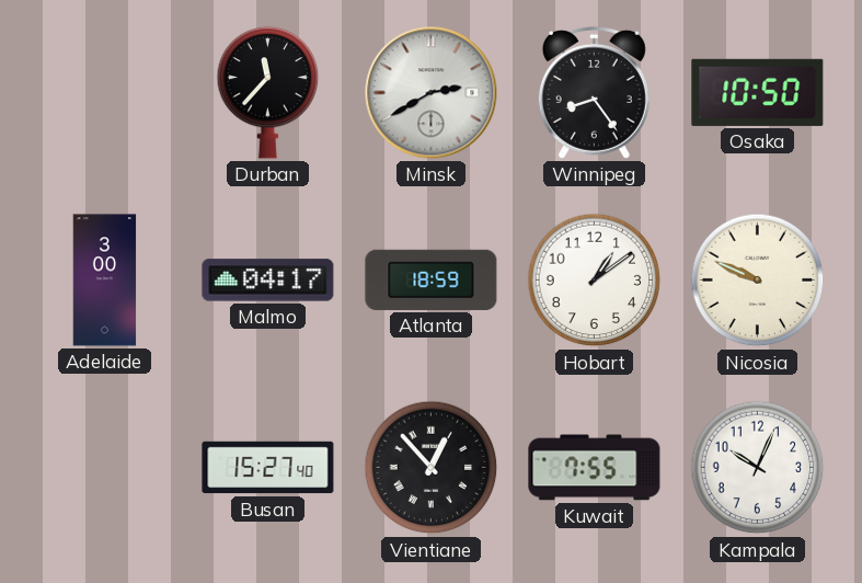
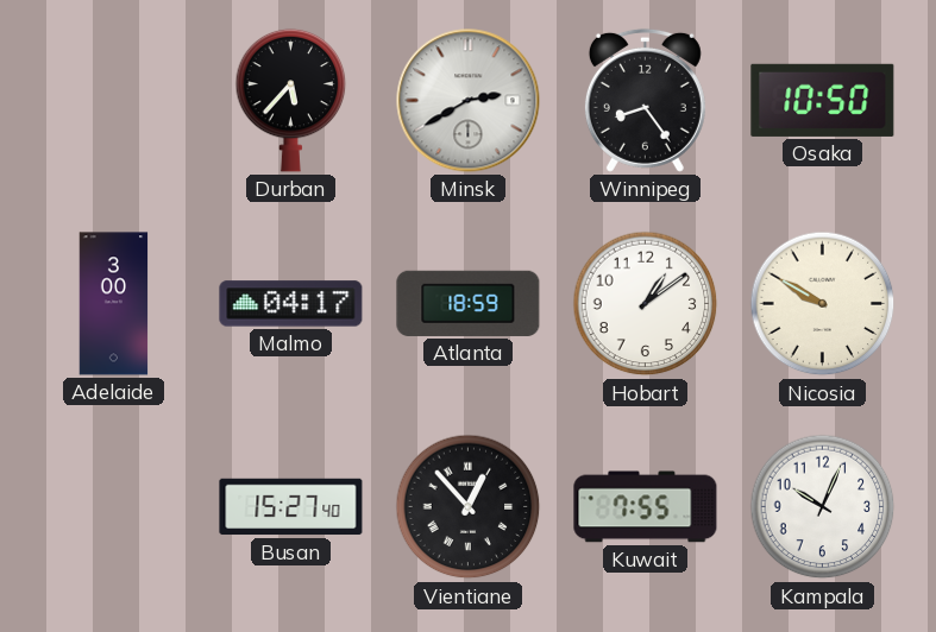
Durban: 11:37 -> 5:37 (291, 100)
Nicosia: 9:49 -> 9:50 (823, 304)
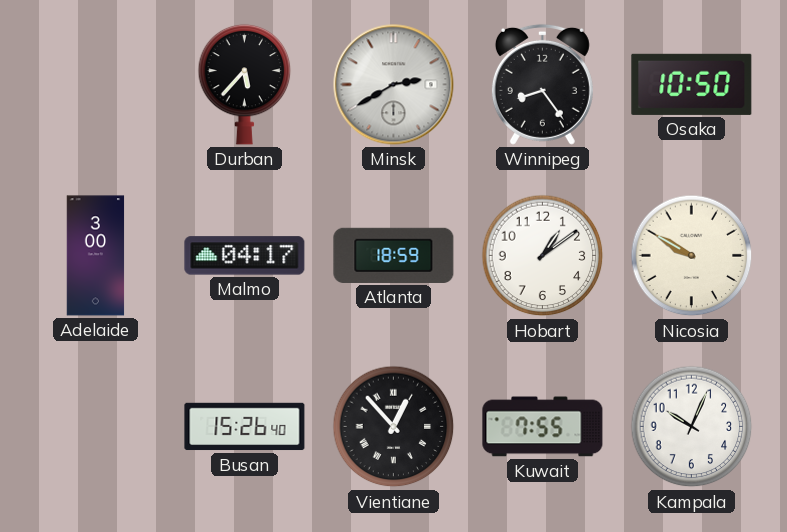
Busan: 15:27 -> 15:26 (245, 427)
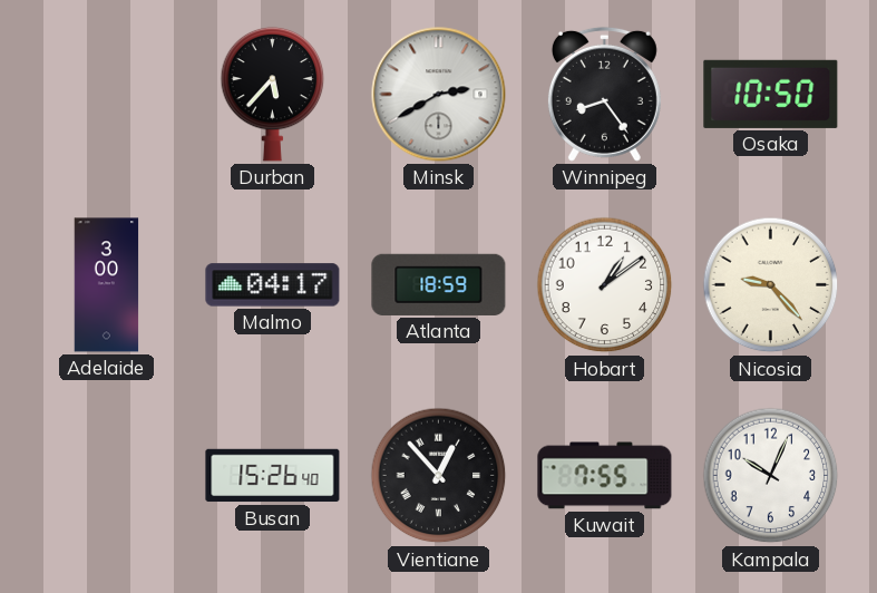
Nicosia: 9:50 -> 9:23 (771, 285)
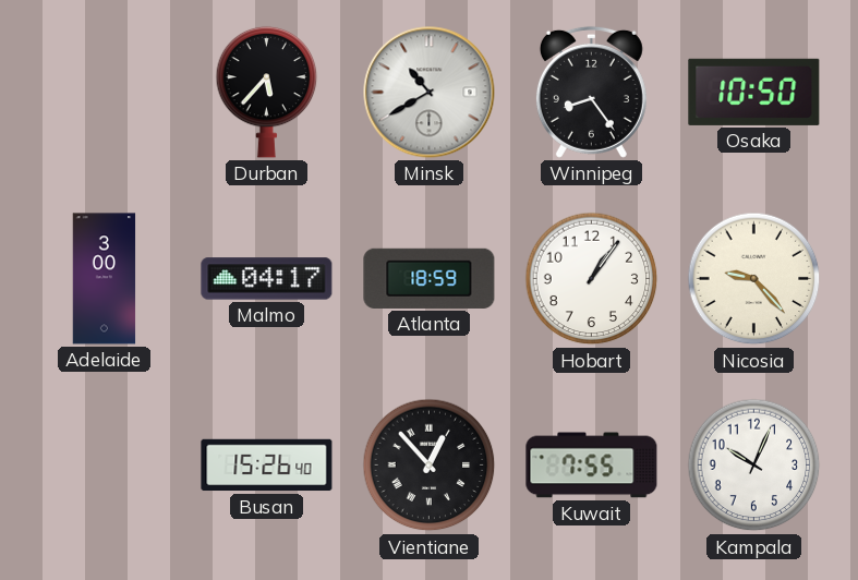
Minsk: 2:40 -> 10:40 (430, 93)
Hobart: 1:09 -> 1:06 (592, 279)
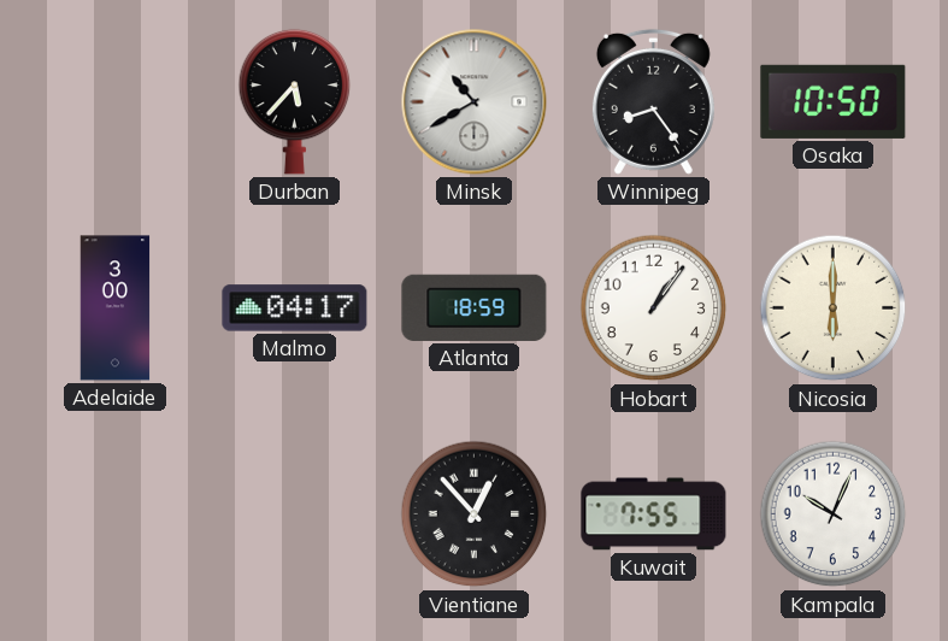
Nicosia: 9:23 -> 6:00 (834, 308)
Busan: 15:26 -> none (267, 466)
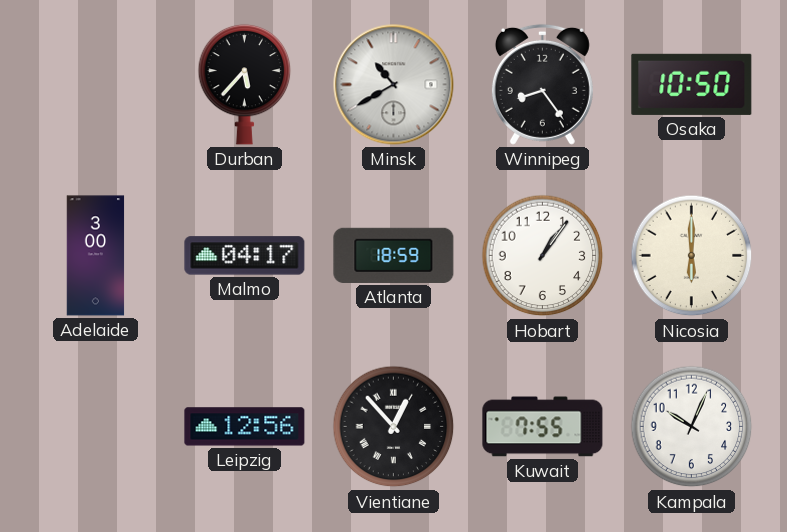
Leipzig: none -> 12:56 (245, 427)
